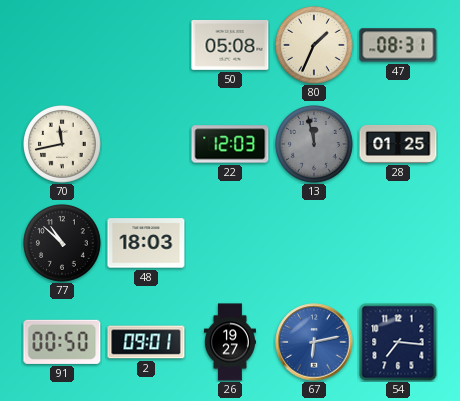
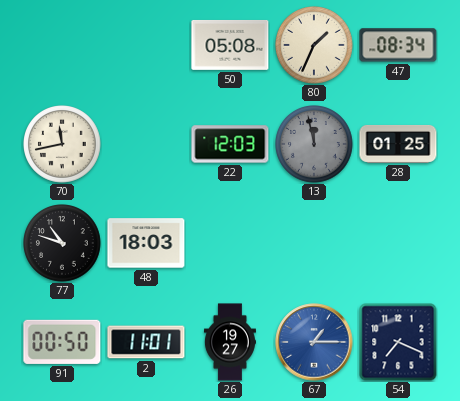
47: 08:31 -> 08:34 (398, 45)
77: 10:52 -> 10:48 (63, 244)
2: 09:01 -> 11:01 (146, 342)
67: 6:13 -> 1:15 (314, 342)
54: 7:16 -> 7:19 (398, 342)
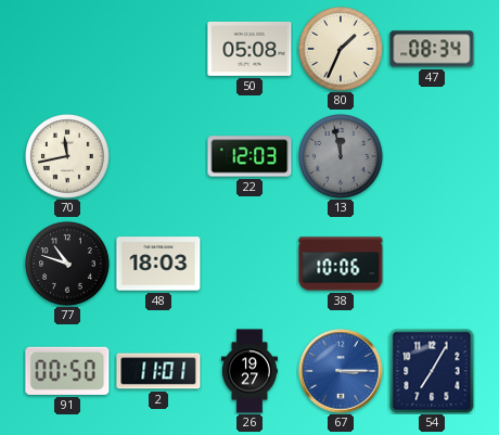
28: 01:25 -> none (398, 144)
38: none -> 10:06 (341, 264)
67: 1:15 -> 3:15 (341, 371)
54: 7:19 -> 7:05 (432, 371)
